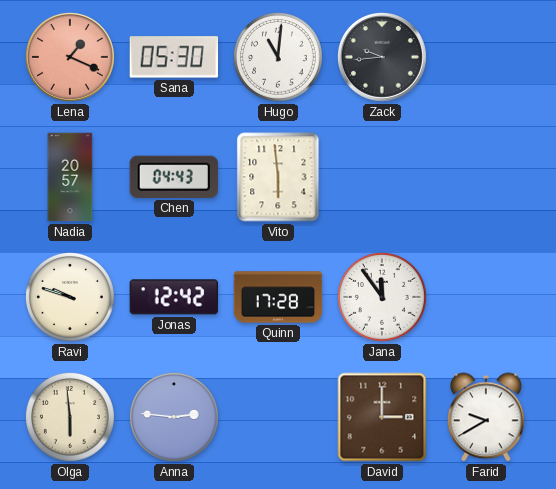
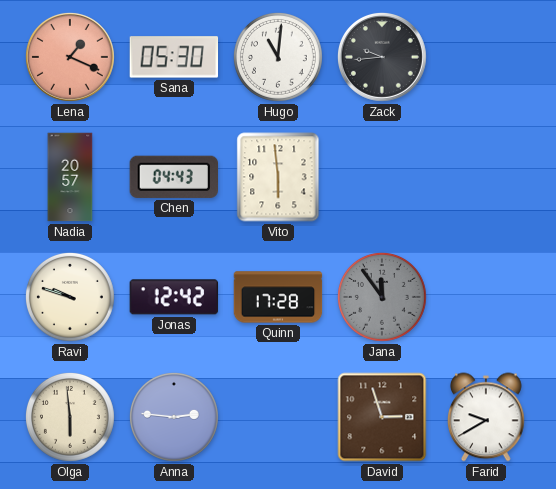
Jana dial: white -> grey (382, 297)
David: 3:00 -> 2:57 (382, 417)
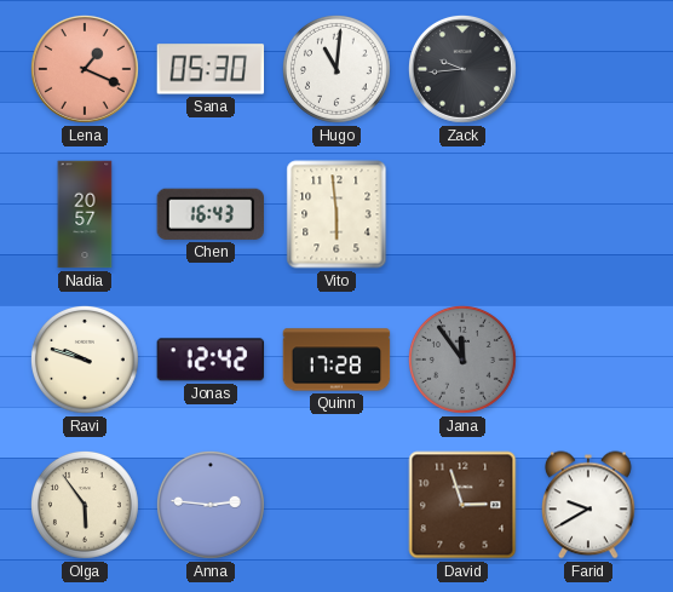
Chen: 04:43 -> 16:43 (209, 214)
Olga: 5:59 -> 5:54 (85, 505)
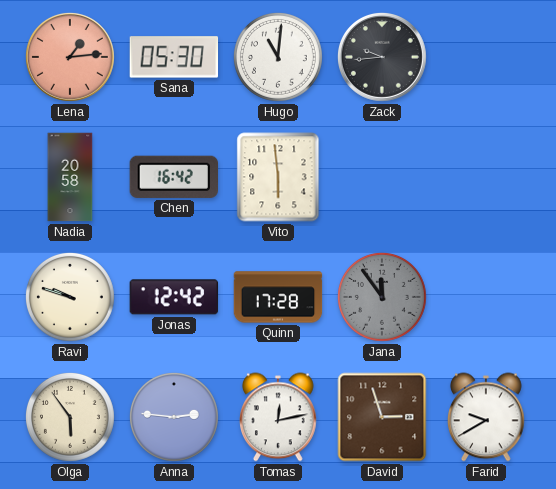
Lena: 1:19 -> 1:14 (70, 57)
Nadia: 20:57 -> 20:58 (70, 177)
Chen: 16:43 -> 16:42 (173, 177)
Tomas: none -> 12:13 (279, 417)
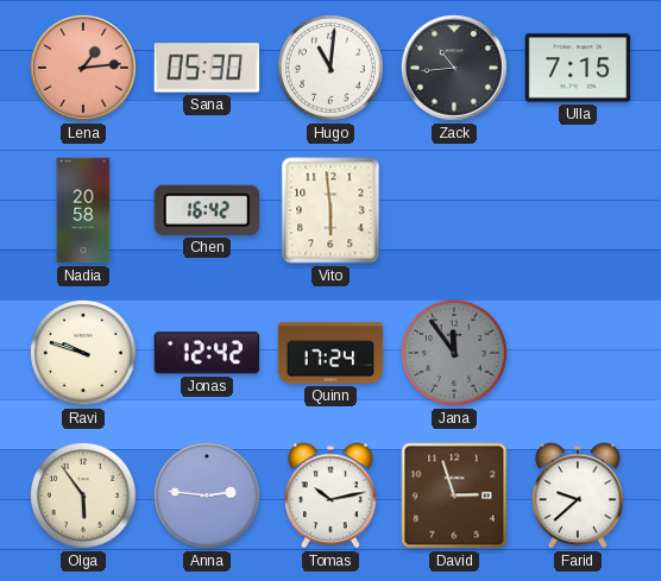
Zack: 9:44 -> 10:44 (454, 68)
Ulla: none -> 7:15 (578, 68)
Quinn: 17:28 -> 17:24 (330, 353)
Tomas: 12:13 -> 10:13 (332, 495)
Farid: 9:40 -> 9:38 (579, 495)
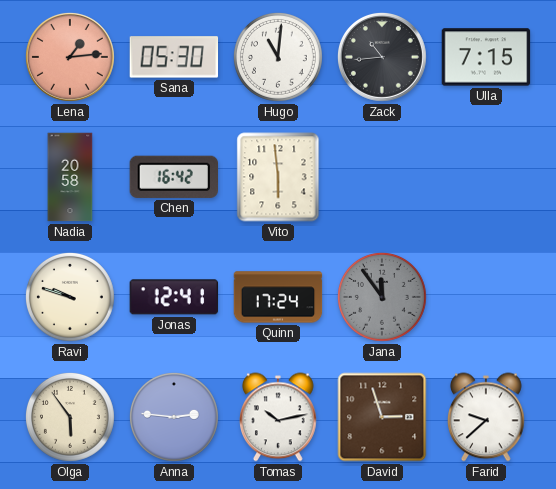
Jonas: 12:42 -> 12:41 (174, 297)
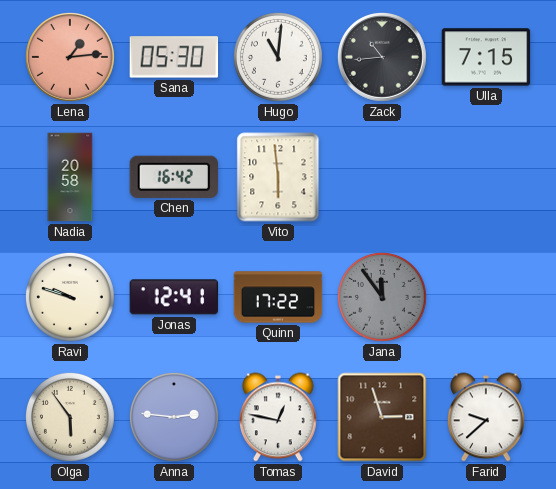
Quinn: 17:24 -> 17:22 (278, 297)
Tomas: 10:13 -> 12:47 (279, 417)
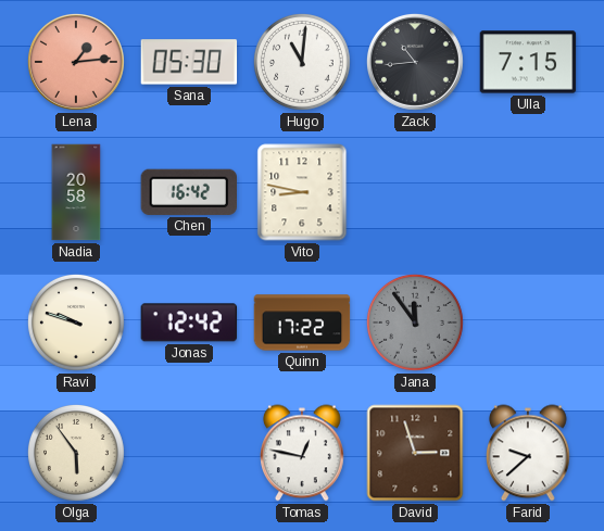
Vito: 5:59 -> 8:47 (302, 192)
Jonas: 12:41 -> 12:42 (189, 323)
Anna: 2:46 -> none (174, 417)
